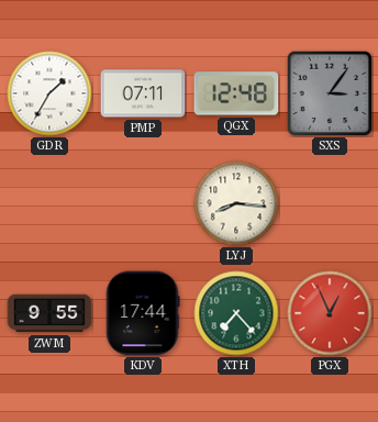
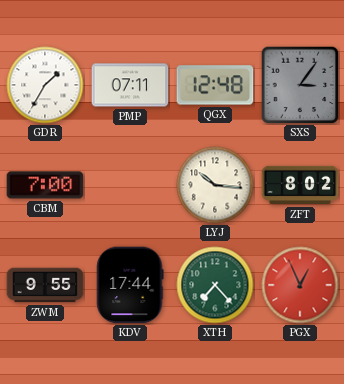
CBM: none -> 7:00 (45, 185)
LYJ: 8:16 -> 10:16 (215, 185)
ZFT: none -> 8:02 (300, 185)
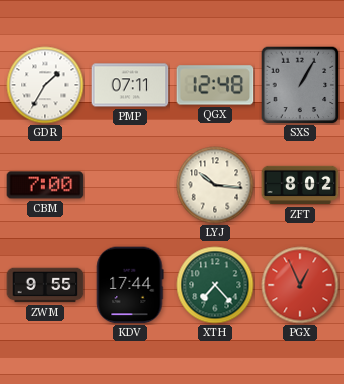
SXS: 3:06 -> 1:05 (300, 85)
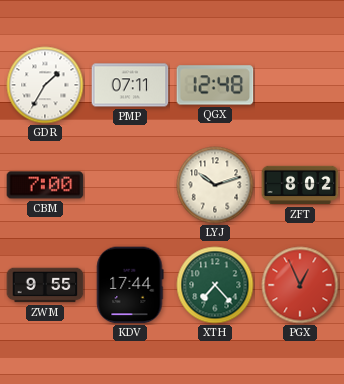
SXS: 1:05 -> none (300, 85)
LYJ: 10:16 -> 10:12 (215, 185)
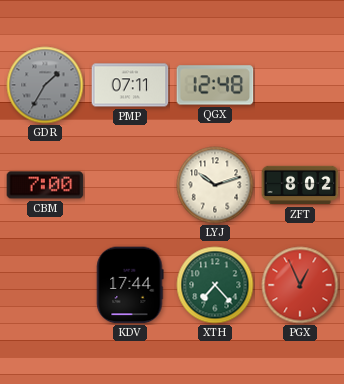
GDR dial: white -> grey (45, 85)
ZWM: 9:55 -> none (45, 285)
